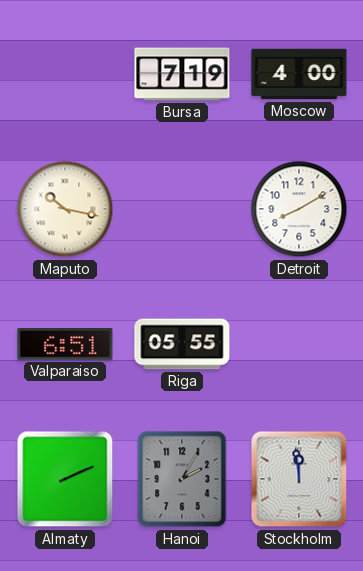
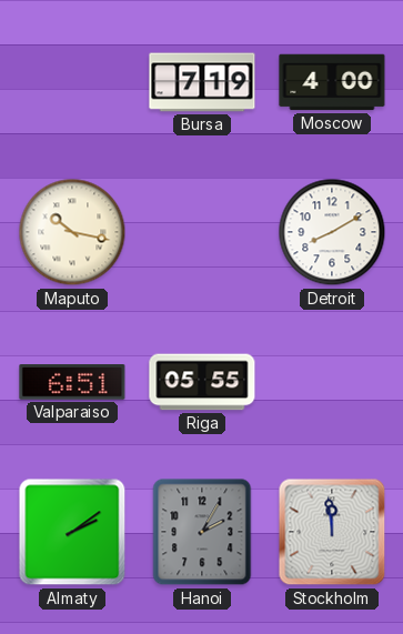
Almaty: 2:11 -> 2:09 (72, 532)
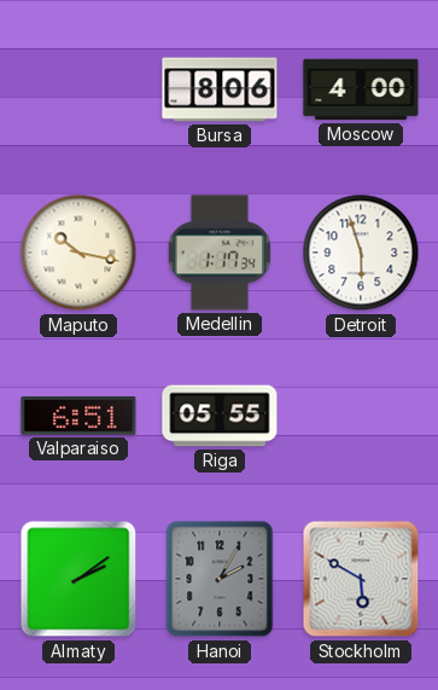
Bursa: 7:19 -> 8:06 (220, 89)
Medellin: none -> 1:17 (220, 253)
Detroit: 8:10 -> 5:57 (361, 253)
Stockholm: 11:59 -> 5:50 (361, 579)
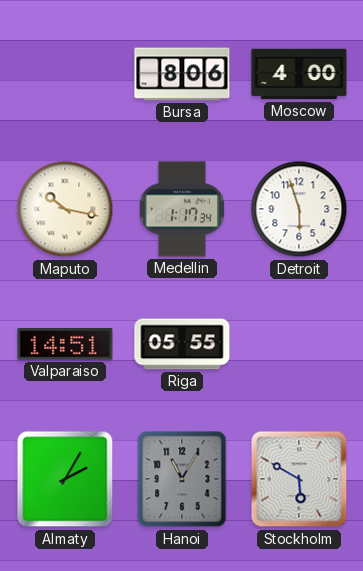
Valparaiso: 6:51 -> 14:51 (65, 345)
Almaty: 2:09 -> 2:05 (65, 479)
Hanoi: 2:05 -> 11:05 (182, 479)
